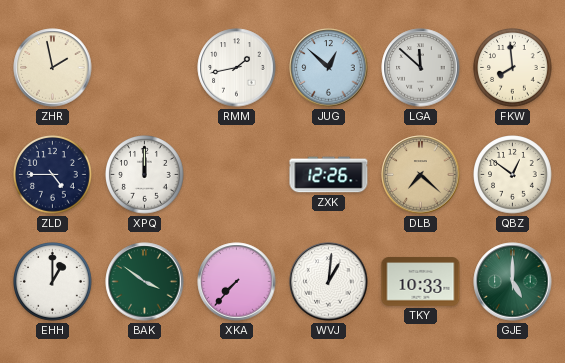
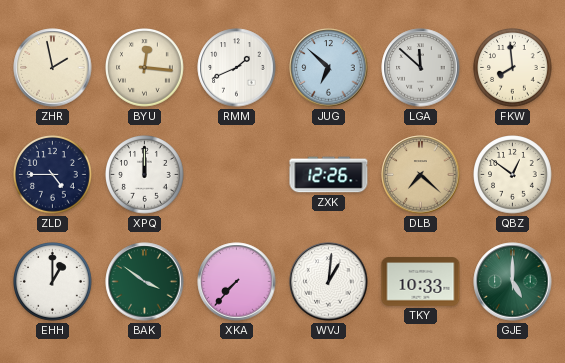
BYU: none -> 12:16 (145, 68)
RMM: 1:43 -> 1:41 (237, 68)
JUG: 12:52 -> 6:52 (329, 68)
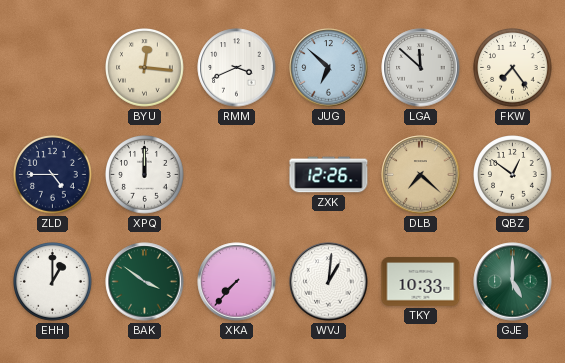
ZHR: 1:58 -> none (53, 68)
RMM: 1:41 -> 3:41 (237, 68)
FKW: 7:59 -> 7:24 (513, 68)
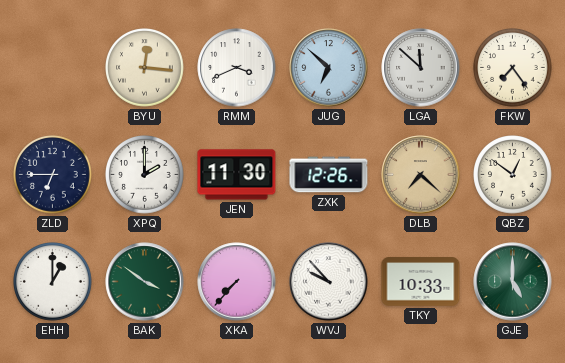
ZLD: 4:45 -> 6:45 (53, 175)
XPQ: 12:00 -> 2:00 (145, 175)
JEN: none -> 11:30 (237, 175)
WVJ: 1:01 -> 9:53 (329, 282)
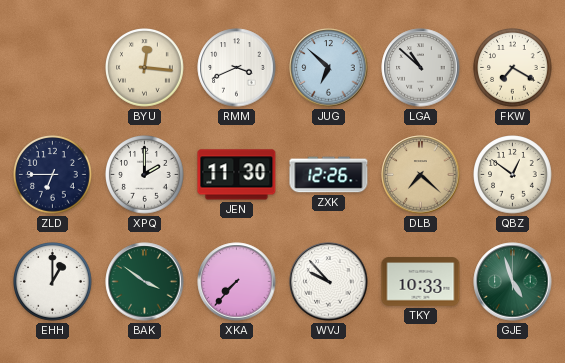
LGA: 11:52 -> 10:52 (421, 68)
FKW: 7:24 -> 7:20 (513, 68)
GJE: 5:00 -> 4:57 (513, 282)
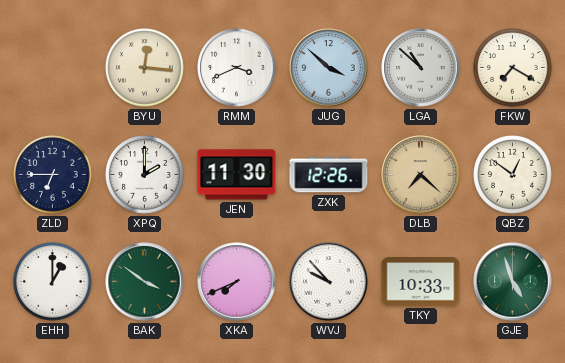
JUG: 6:52 -> 3:52 (329, 68)
XKA: 7:37 -> 7:41 (237, 282)
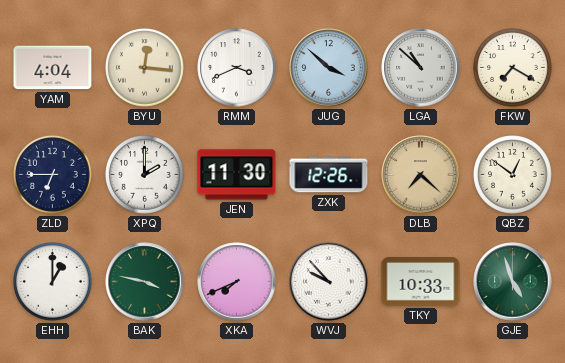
YAM: none -> 4:04 (53, 68)
BAK: 3:51 -> 3:47 (145, 282)
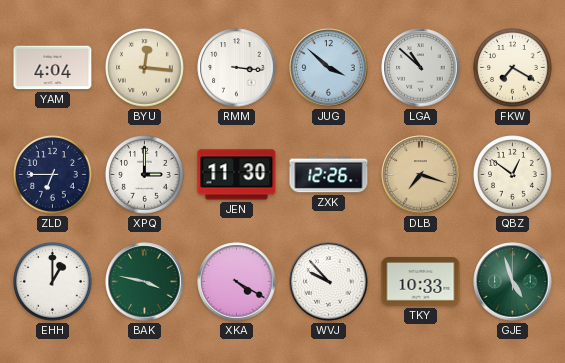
RMM: 3:41 -> 3:16 (237, 68)
XPQ: 2:00 -> 3:00 (145, 175)
DLB: 7:22 -> 7:18 (421, 175)
XKA: 7:41 -> 4:20 (237, 282)
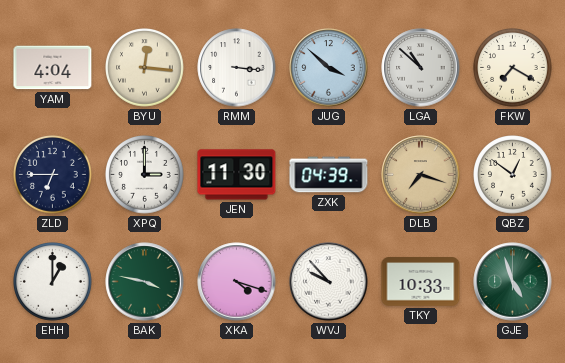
ZXK: 12:26 -> 04:39 (329, 175)
XKA: 4:20 -> 4:18 (237, 282)
